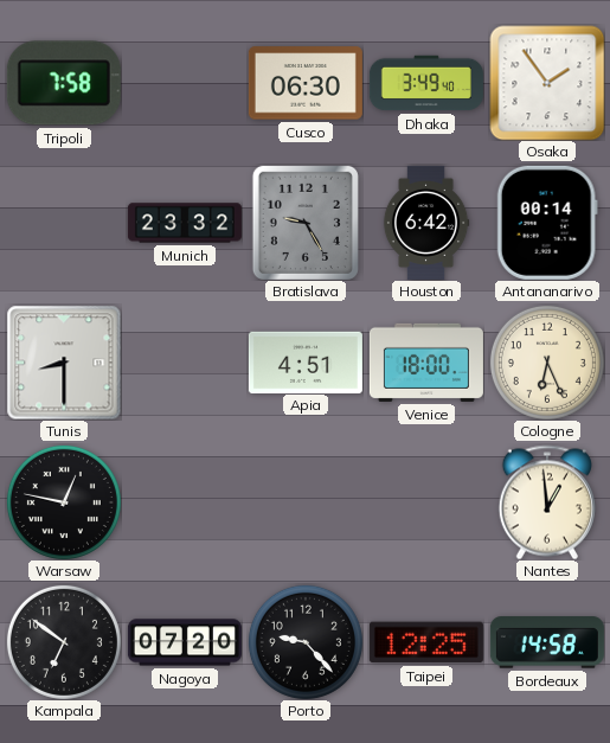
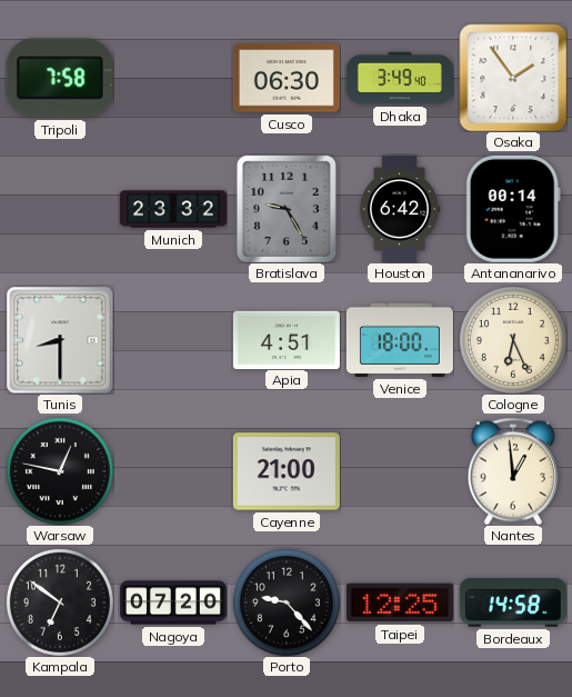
Cayenne: none -> 21:00 (287, 471)
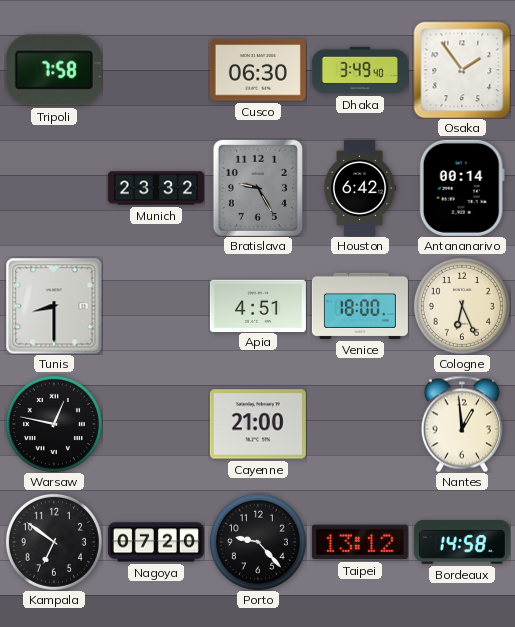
Taipei: 12:25 -> 13:12 (360, 542)
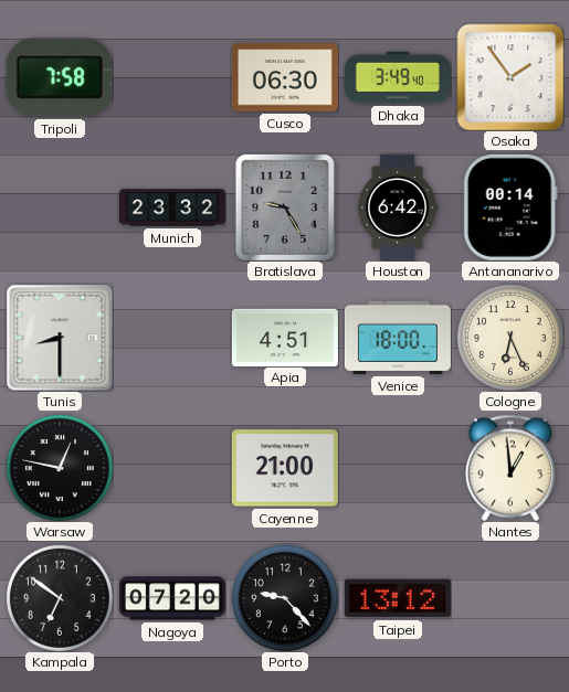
Bordeaux: 14:58 -> none (462, 542)
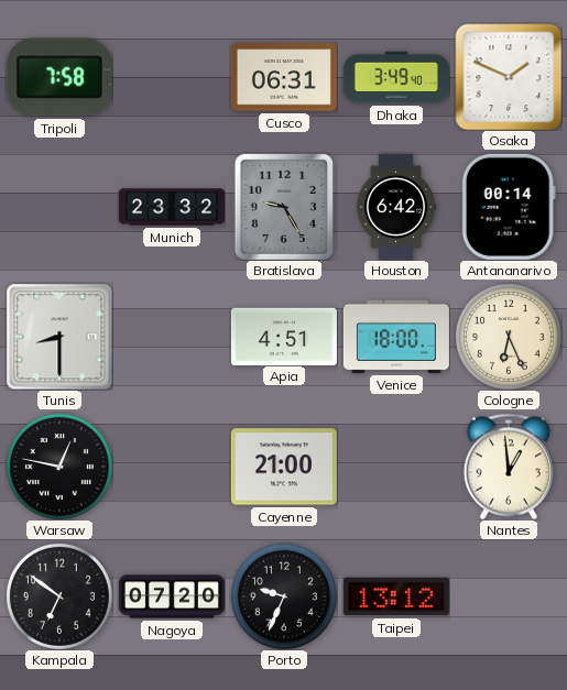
Cusco: 06:30 -> 06:31 (284, 77)
Osaka: 1:54 -> 1:49 (509, 77)
Porto: 9:23 -> 9:34 (284, 596)
